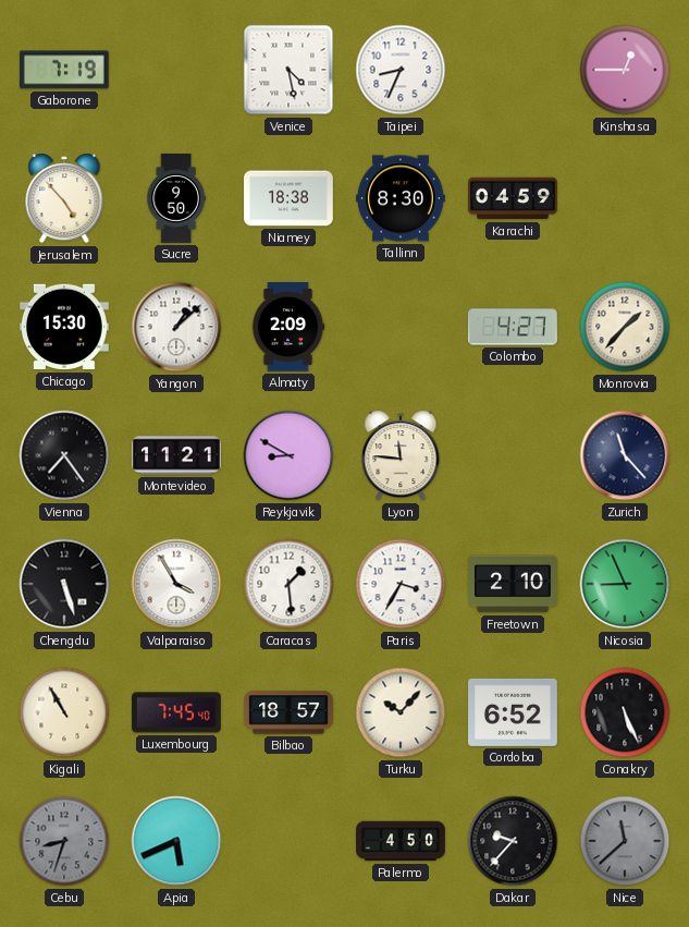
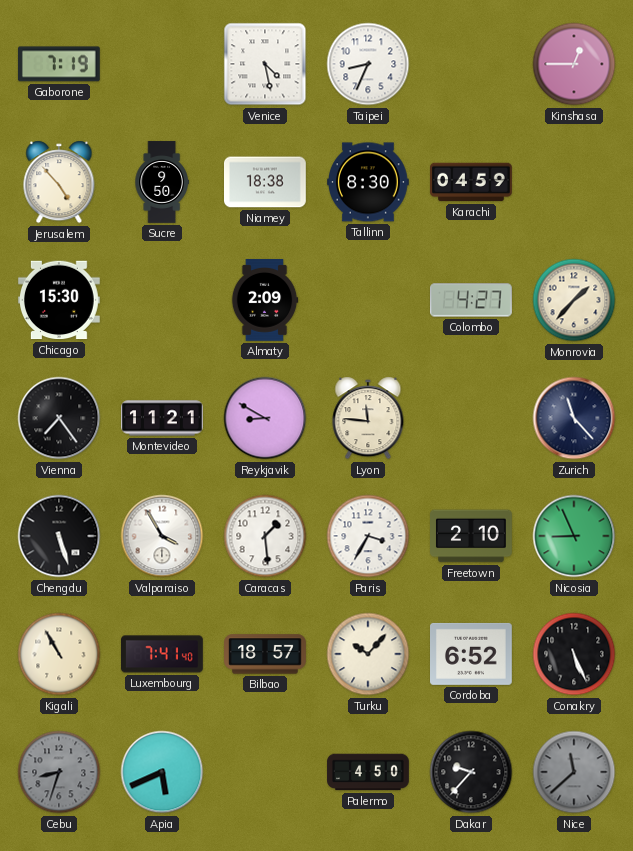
Yangon: 1:08 -> none (176, 327)
Luxembourg: 7:45 -> 7:41 (163, 654)
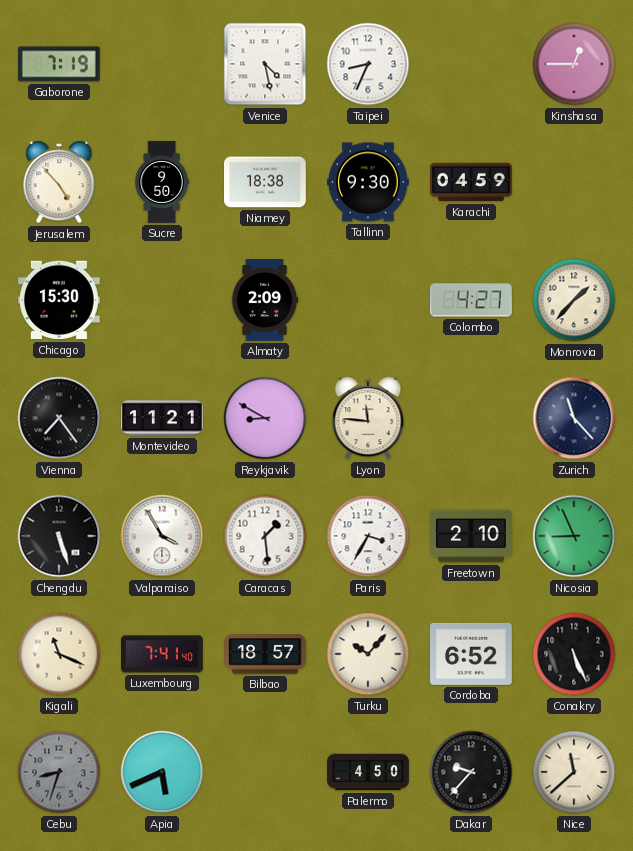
Tallinn: 8:30 -> 9:30 (369, 182)
Kigali: 10:55 -> 11:19 (59, 654)
Nice dial: grey -> cream (574, 772)
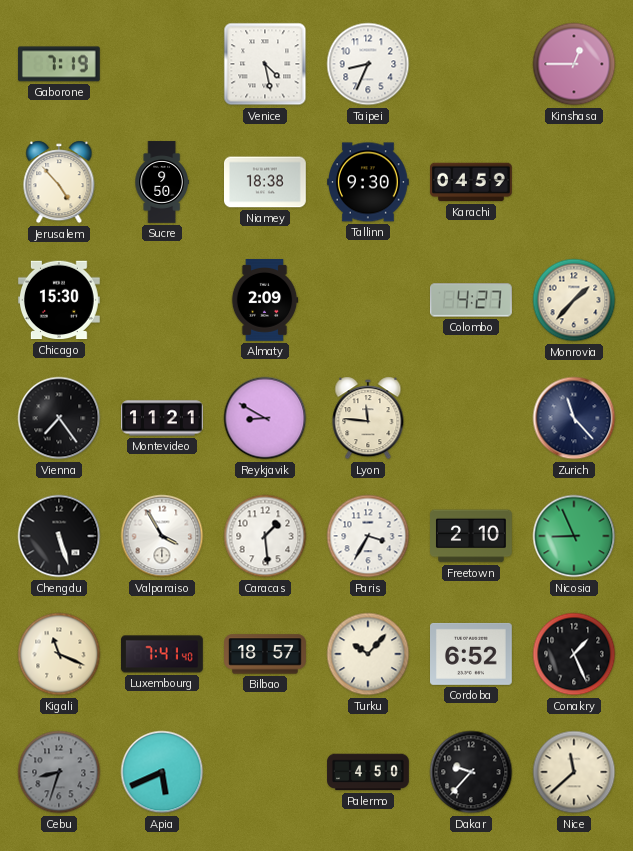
Conakry: 5:26 -> 1:26 (574, 654)
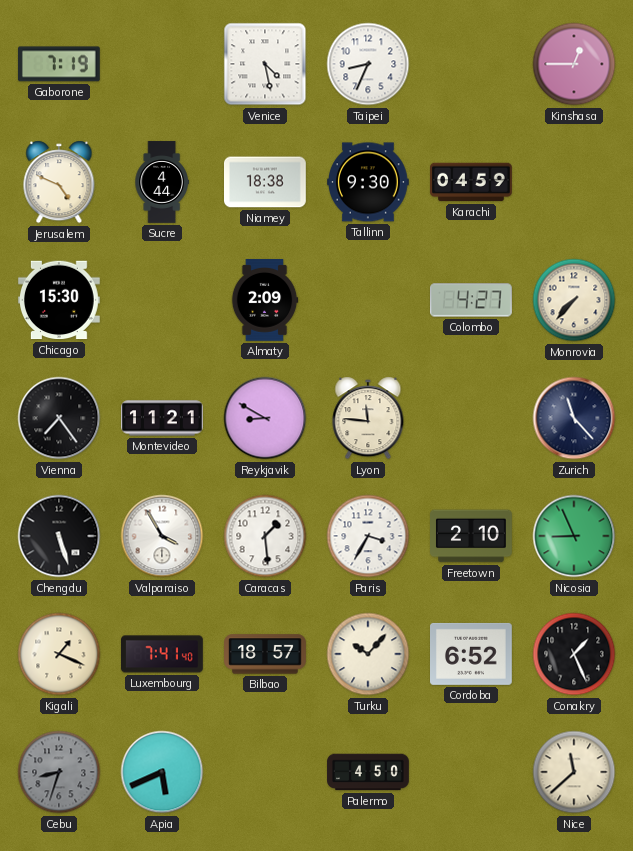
Jerusalem: 4:53 -> 4:49 (59, 182)
Sucre: 9:50 -> 4:44 (162, 182)
Monrovia: 1:37 -> 7:37 (574, 300)
Kigali: 11:19 -> 1:19 (59, 654)
Dakar: 9:37 -> none (471, 772)
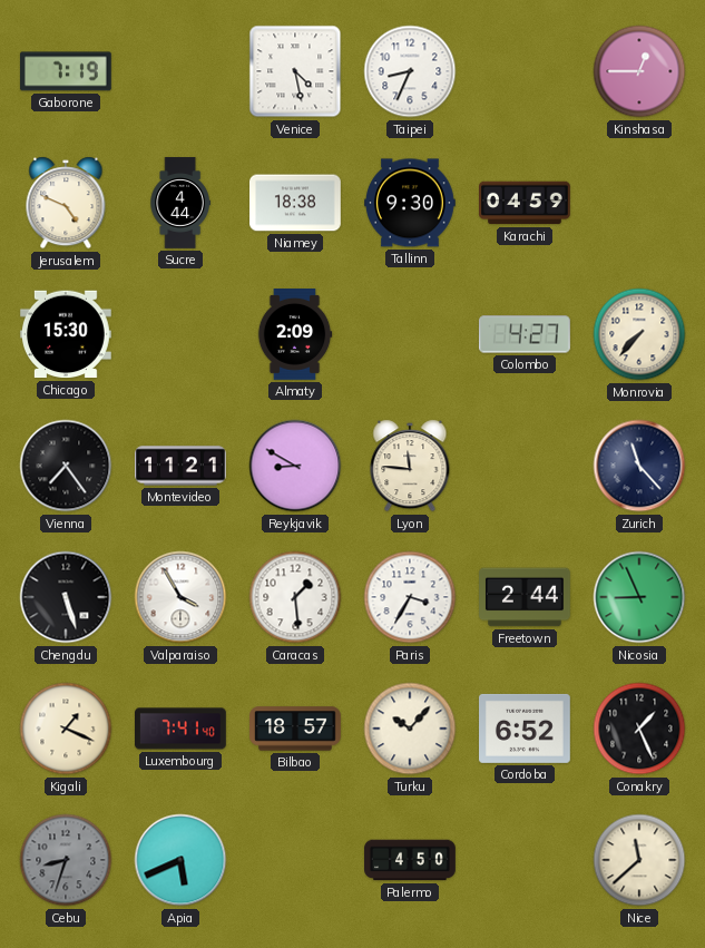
Freetown: 2:10 -> 2:44 (526, 597)
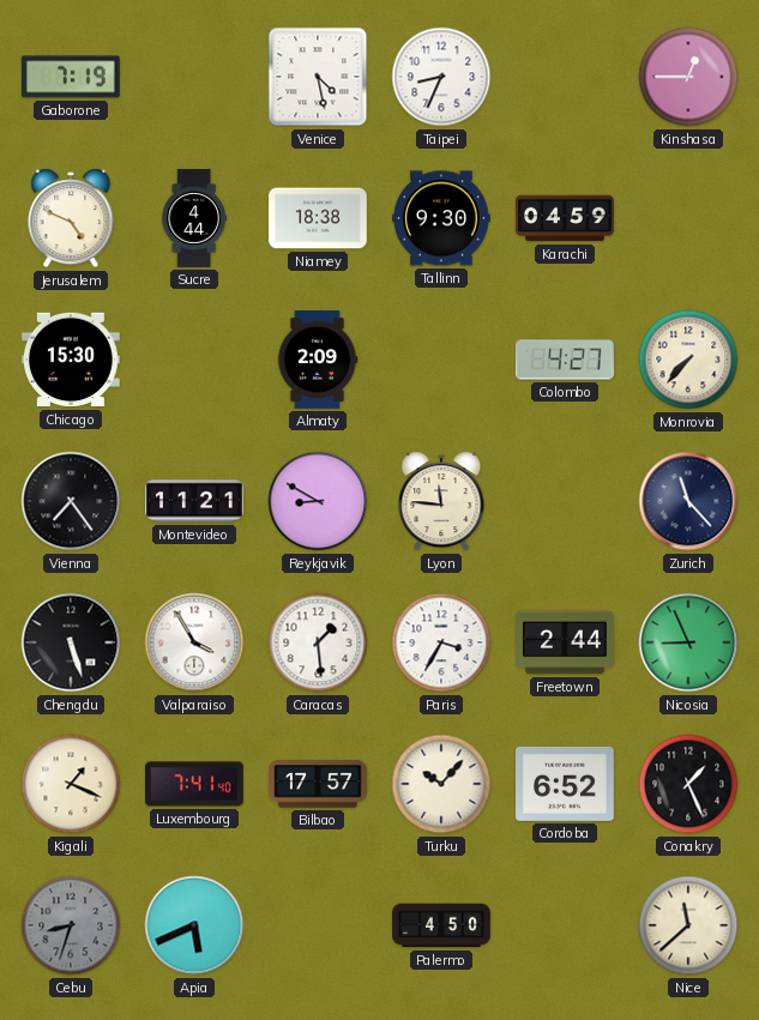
Bilbao: 18:57 -> 17:57 (318, 784)
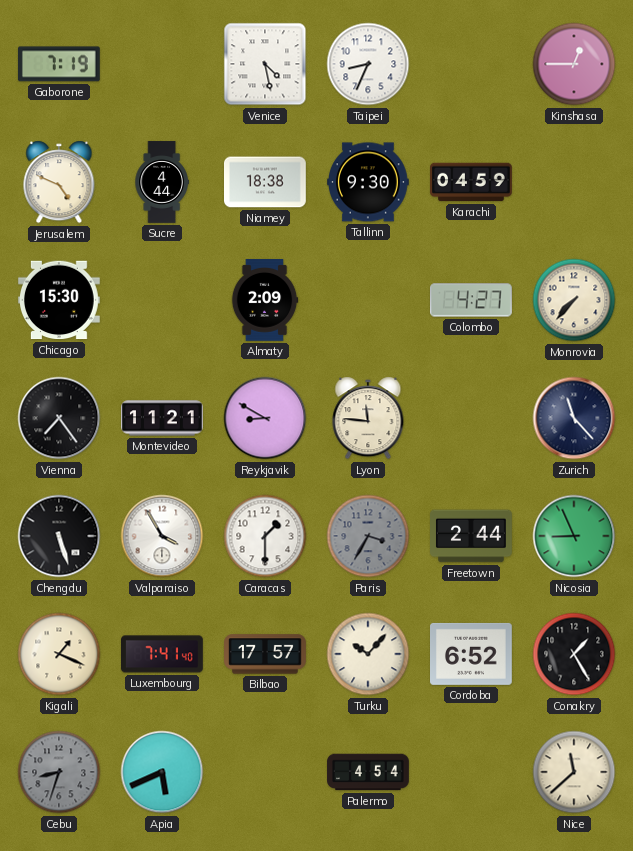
Caracas: 1:29 -> 1:30 (265, 536)
Paris dial: white -> grey (368, 536)
Conakry: 1:26 -> 1:25 (574, 654)
Palermo: 4:50 -> 4:54 (368, 772)
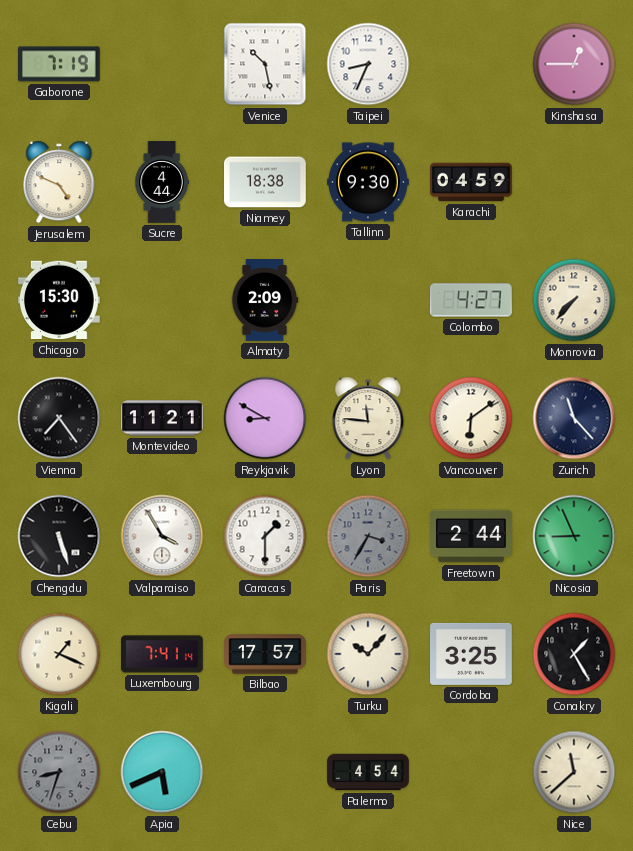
Venice: 4:28 -> 10:28 (265, 64)
Vancouver: none -> 6:09 (471, 418)
Luxembourg: 7:41:40 -> 7:41:14 (163, 654)
Cordoba: 6:52 -> 3:25 (472, 654)
